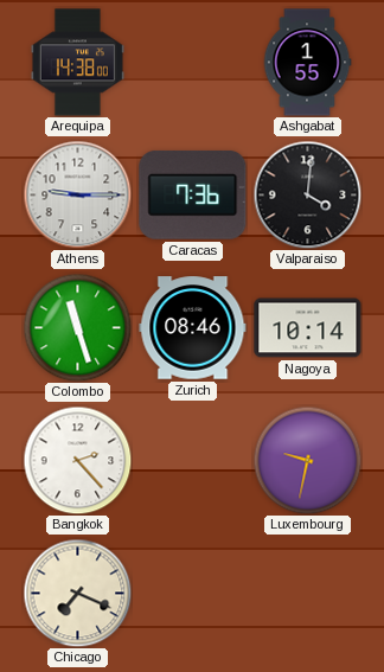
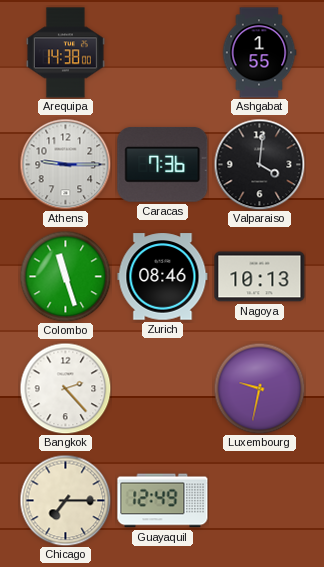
Nagoya: 10:14 -> 10:13 (260, 277)
Chicago: 7:19 -> 7:15 (65, 500)
Guayaquil: none -> 12:49 (163, 501)
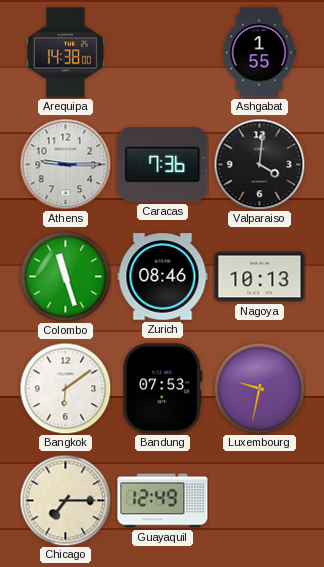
Bangkok: 2:23 -> 6:09 (65, 388)
Bandung: none -> 07:53 (163, 389)
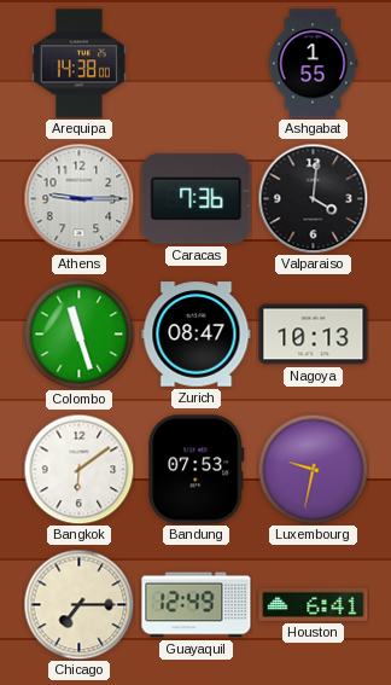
Zurich: 08:46 -> 08:47 (197, 335)
Houston: none -> 6:41 (314, 604)
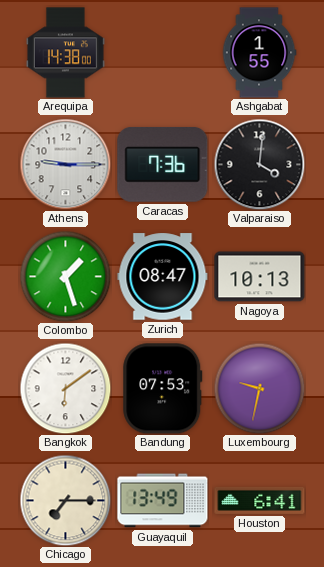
Colombo: 11:27 -> 1:27 (65, 276)
Guayaquil: 12:49 -> 13:49 (163, 501)
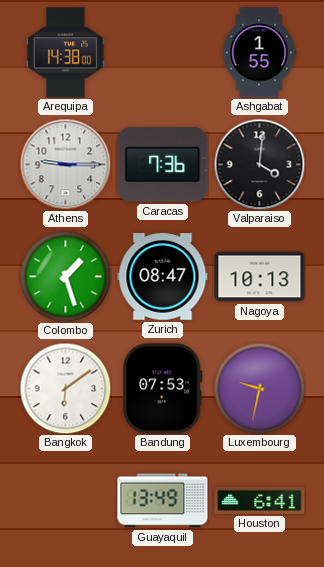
Chicago: 7:15 -> none (65, 500)
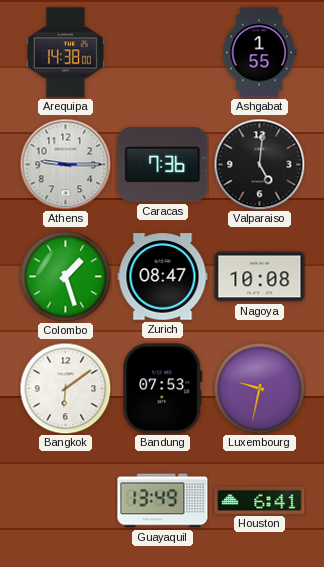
Valparaiso: 4:01 -> 5:01 (259, 164)
Nagoya: 10:13 -> 10:08 (260, 277)
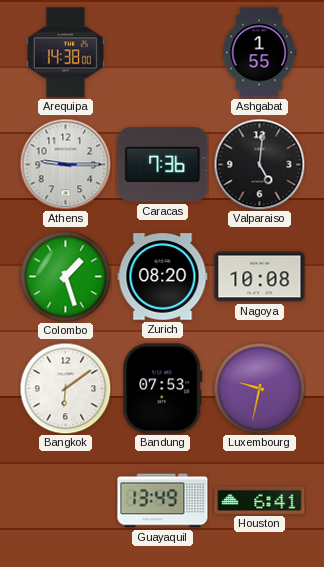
Zurich: 08:47 -> 08:20 (163, 277)
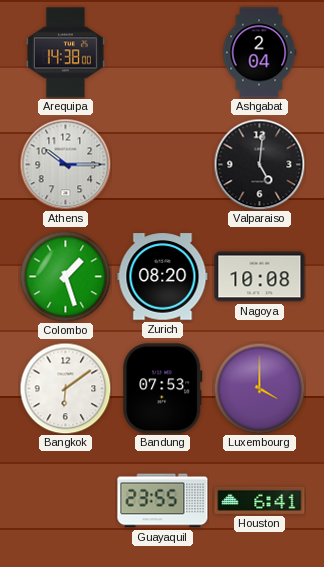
Ashgabat: 1:55 -> 2:04 (259, 53)
Athens: 9:15 -> 10:15 (65, 164)
Caracas: 7:36 -> none (163, 165)
Luxembourg: 9:32 -> 4:00 (259, 388)
Guayaquil: 13:49 -> 23:55 (163, 501)
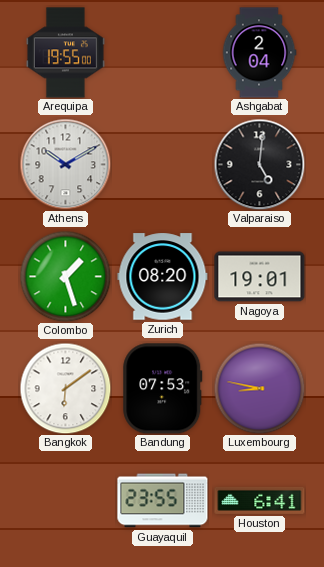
Arequipa: 14:38 -> 19:55 (65, 53)
Athens: 10:15 -> 10:10 (65, 164)
Nagoya: 10:08 -> 19:01 (260, 277)
Luxembourg: 4:00 -> 8:47 (259, 388)
